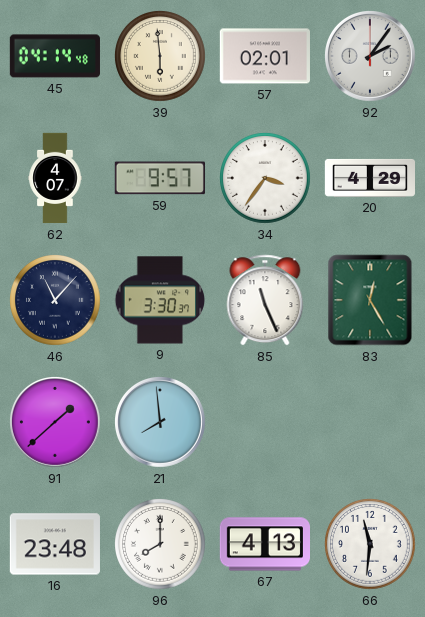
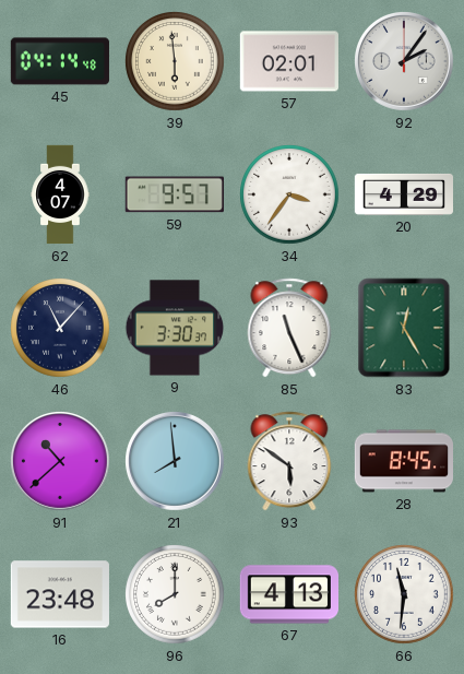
91: 1:38 -> 10:38 (61, 462)
93: none -> 5:51 (289, 461)
28: none -> 8:45 (403, 461)
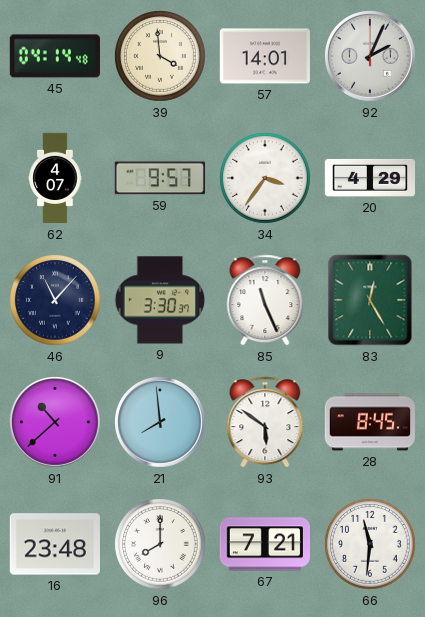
39: 5:59 -> 3:59 (161, 57)
57: 02:01 -> 14:01 (264, 56)
92: 2:06 -> 2:04 (371, 57)
67: 4:13 -> 7:21 (264, 544)
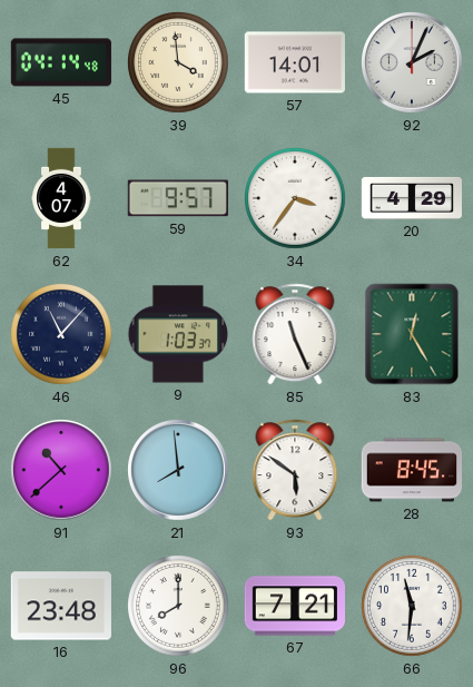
9: 3:30 -> 1:03 (178, 334)
